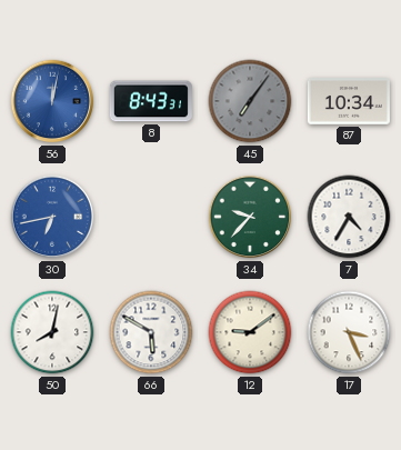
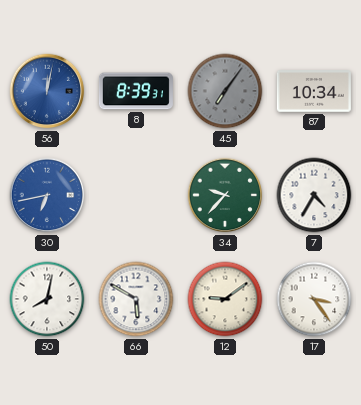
8: 8:43 -> 8:39 (136, 91)
17: 3:26 -> 3:24 (314, 299)
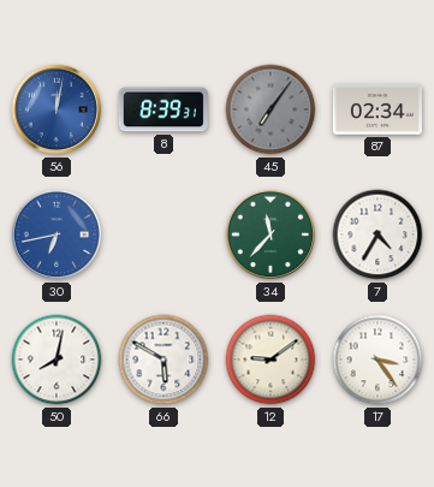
87: 10:34 -> 02:34 (377, 111)
34: 9:37 -> 11:37 (270, 234)
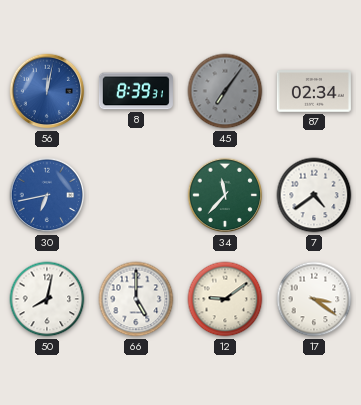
7: 4:35 -> 4:39 (314, 195)
66: 5:50 -> 5:00 (136, 299)
17: 3:24 -> 3:21 (314, 299)
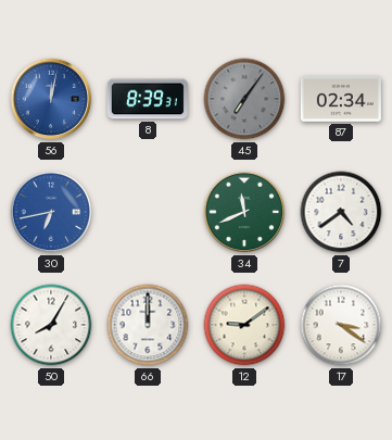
34: 11:37 -> 11:41 (244, 212)
50: 8:02 -> 8:05 (51, 325)
66: 5:00 -> 12:00 (148, 325)
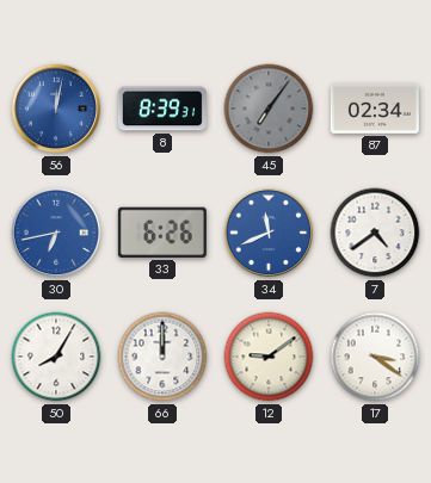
33: none -> 6:26 (162, 233)
34 dial: green -> blue (269, 233)
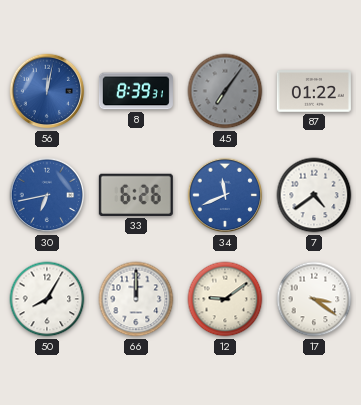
87: 02:34 -> 01:22 (314, 92)
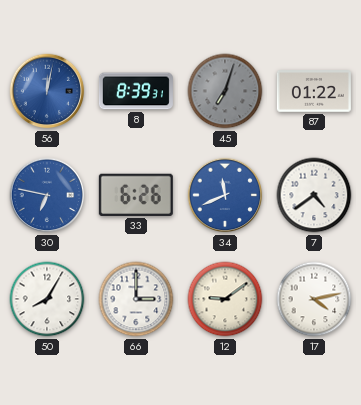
45: 7:06 -> 7:03 (225, 91)
30: 6:43 -> 6:47 (47, 195)
66: 12:00 -> 3:00 (136, 299)
17: 3:21 -> 4:13 (314, 299)
